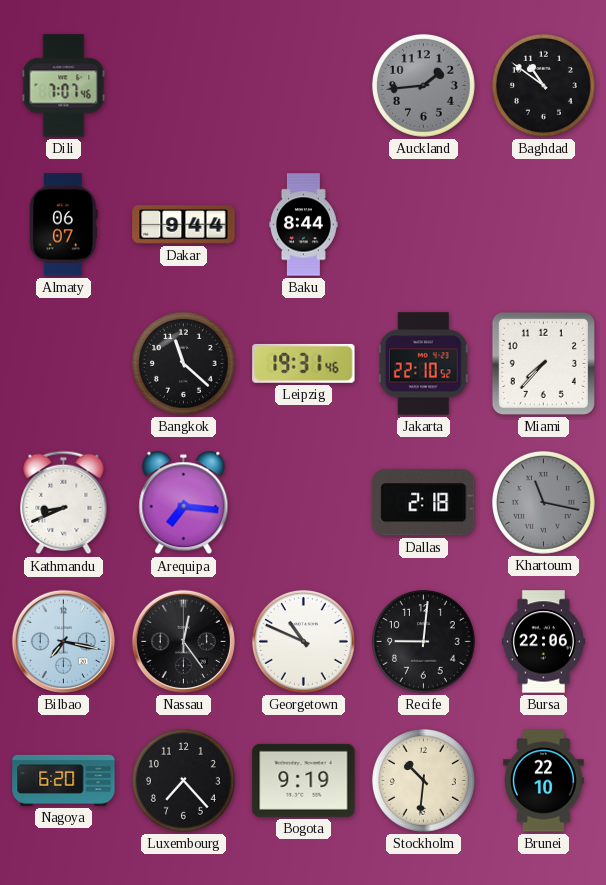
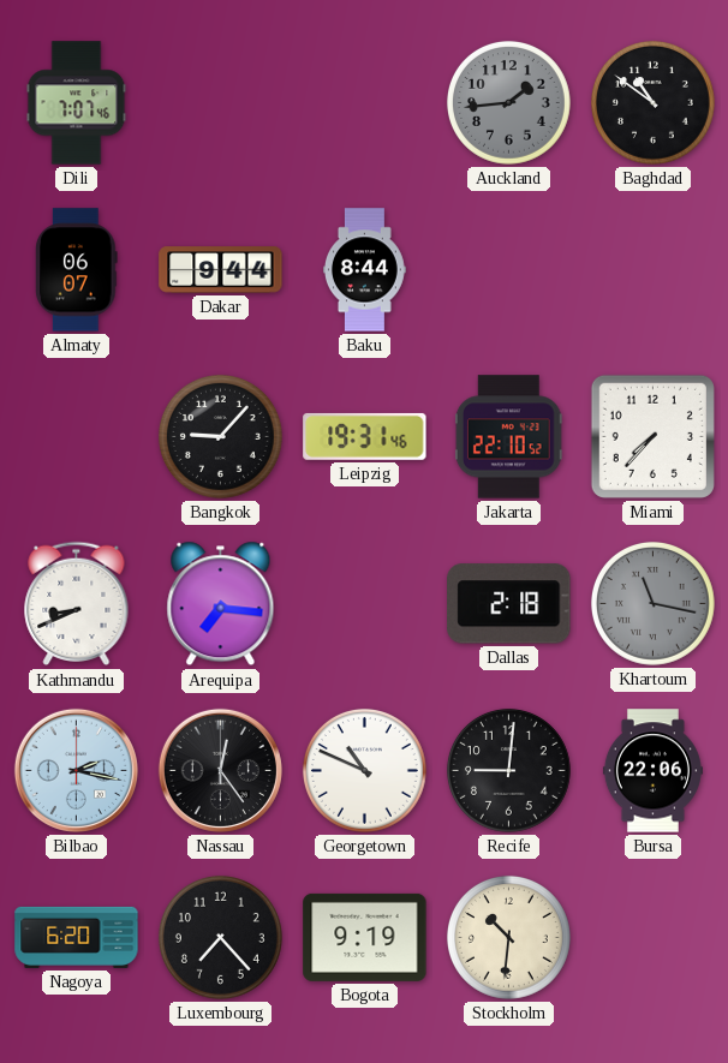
Bangkok: 11:22 -> 9:07 (220, 436)
Bilbao: 7:17 -> 2:17 (76, 770)
Brunei: 22:10 -> none (544, 781)
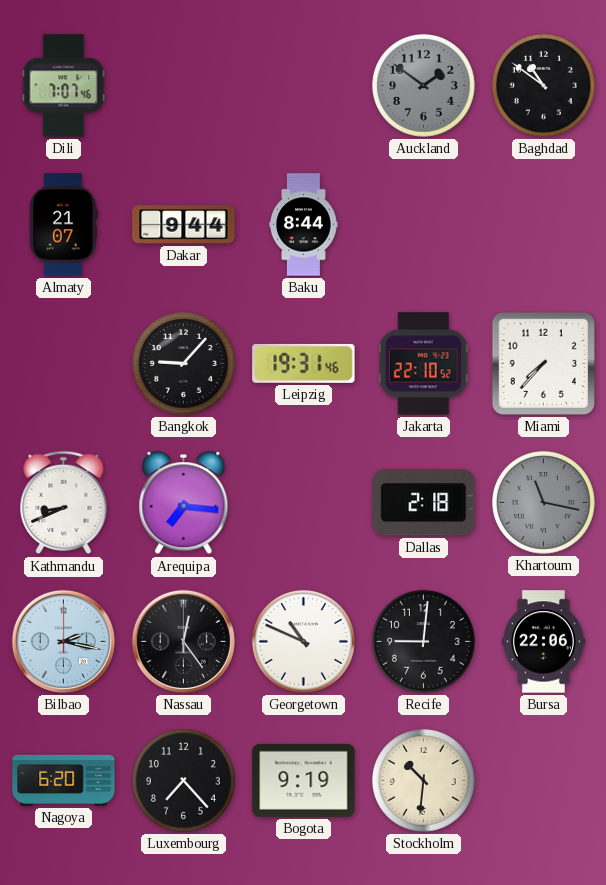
Auckland: 1:44 -> 1:51 (423, 85)
Almaty: 06:07 -> 21:07 (64, 225)
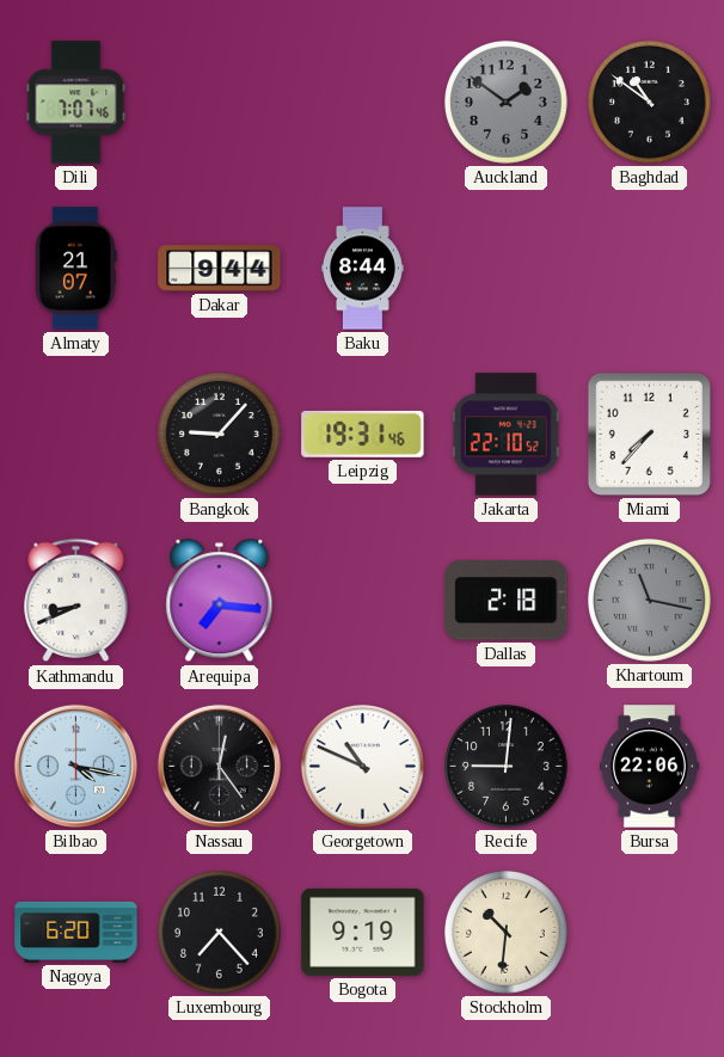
Bilbao: 2:17 -> 4:17 (75, 766)
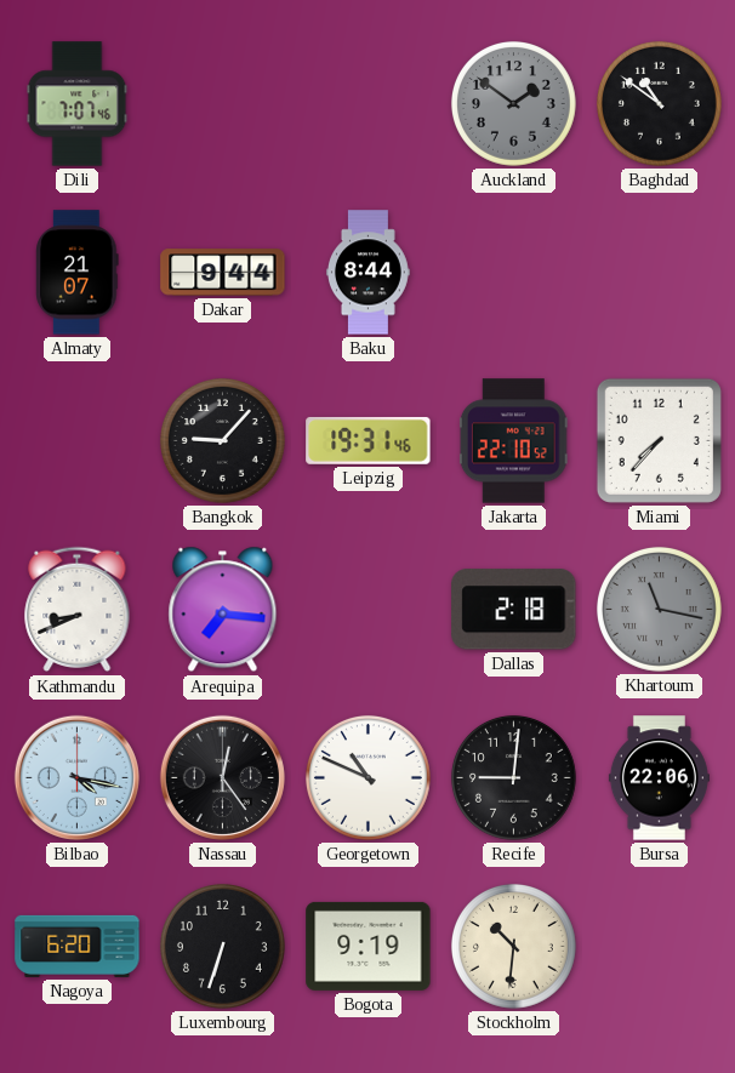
Luxembourg: 7:23 -> 6:33 (222, 946)
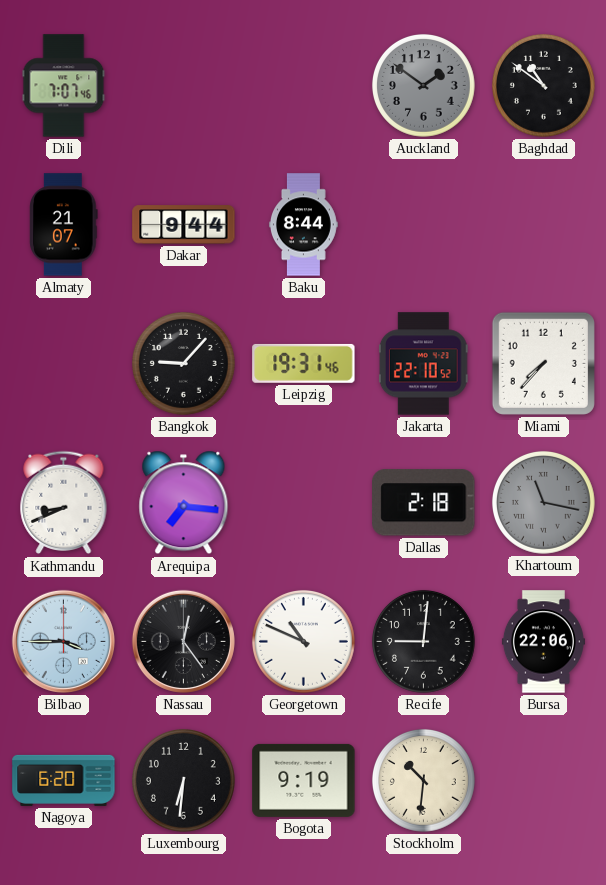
Bilbao: 4:17 -> 3:45 (63, 641)
Luxembourg: 6:33 -> 6:31 (183, 780)
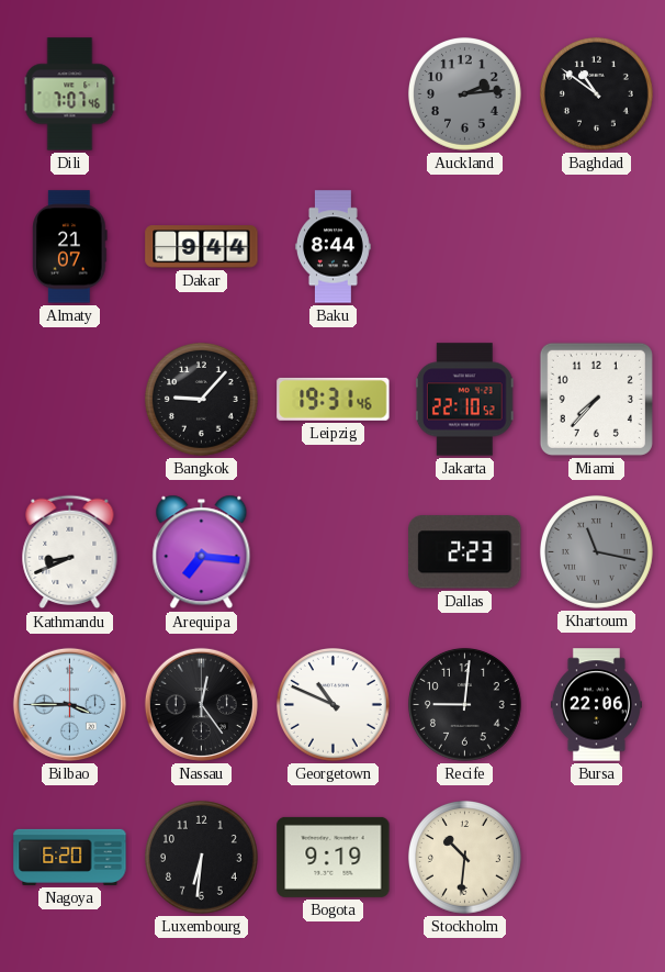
Auckland: 1:51 -> 2:14 (464, 93)
Dallas: 2:18 -> 2:23 (465, 552)
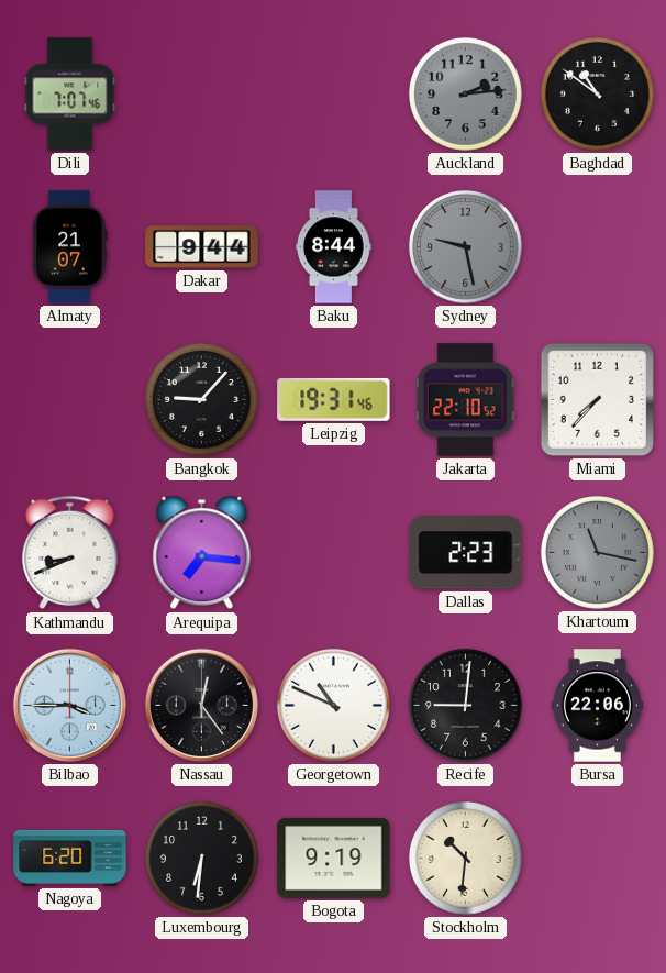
Sydney: none -> 9:28 (465, 246)
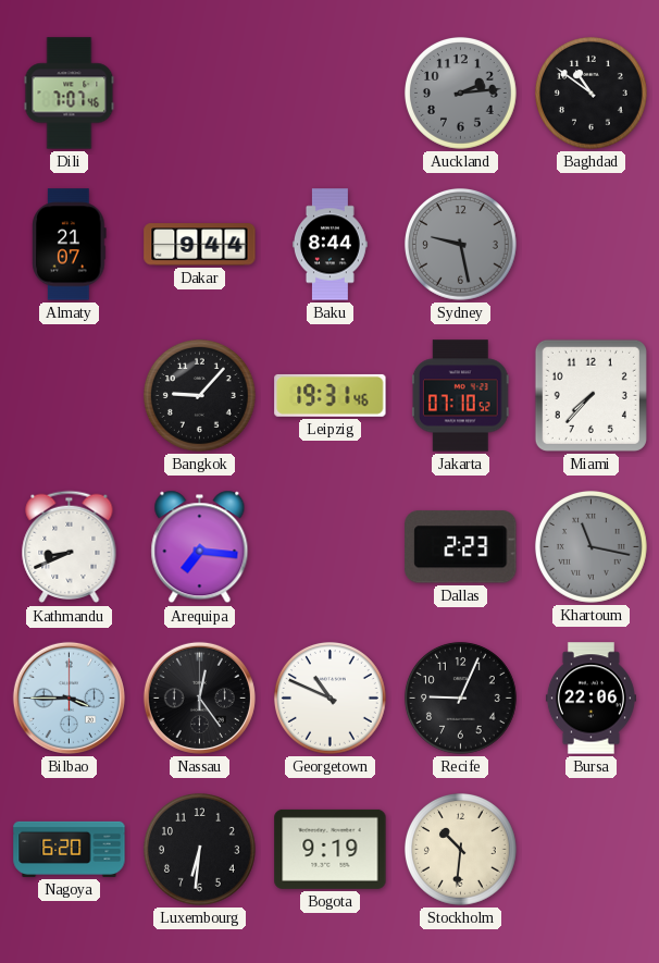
Jakarta: 22:10 -> 07:10 (460, 396)
Recife: 9:01 -> 9:04 (460, 697)
